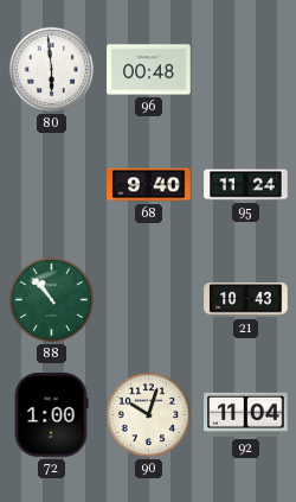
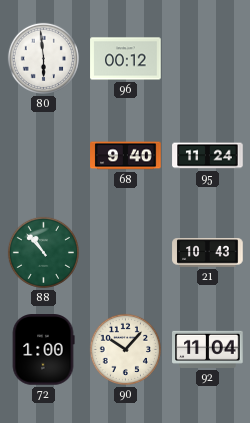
96: 00:48 -> 00:12 (126, 59)
90: 10:03 -> 10:07 (125, 349)
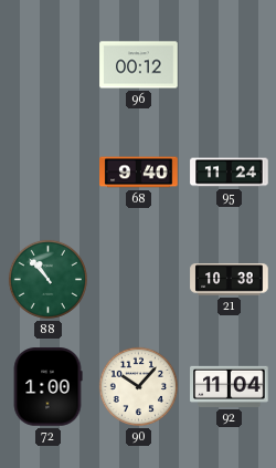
80: 5:59 -> none (43, 58)
21: 10:43 -> 10:38 (230, 280)
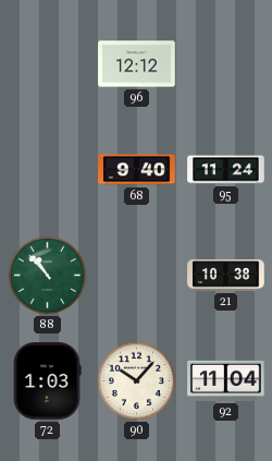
96: 00:12 -> 12:12 (137, 64)
72: 1:00 -> 1:03 (47, 381)
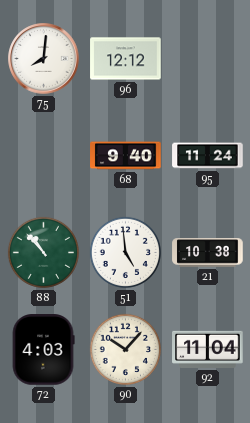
75: none -> 8:01 (44, 59)
51: none -> 4:59 (125, 252)
72: 1:03 -> 4:03 (43, 350)
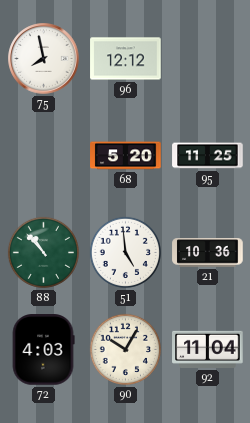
75: 8:01 -> 7:58 (44, 59)
68: 9:40 -> 5:20 (126, 156)
95: 11:24 -> 11:25 (208, 156)
21: 10:38 -> 10:36 (208, 253)
90: 10:07 -> 10:05 (125, 349)
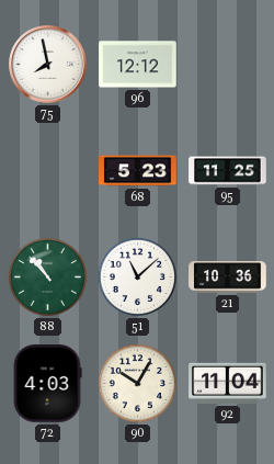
68: 5:20 -> 5:23 (138, 171)
51: 4:59 -> 11:08 (137, 276)
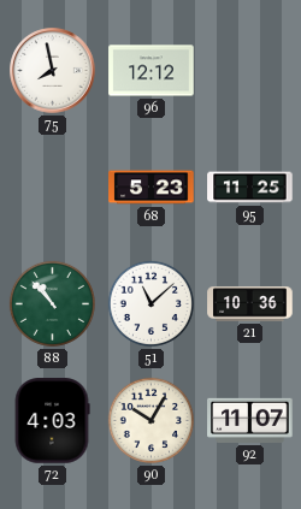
92: 11:04 -> 11:07 (250, 420)
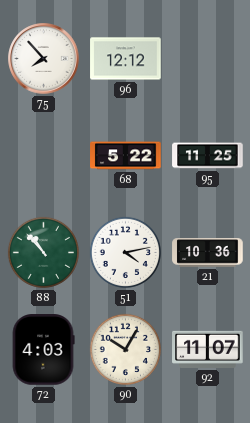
75: 7:58 -> 7:53 (44, 59)
68: 5:23 -> 5:22 (126, 156)
51: 11:08 -> 4:13 (125, 252)
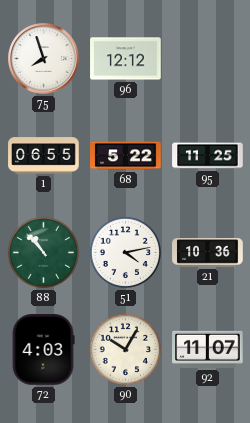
75: 7:53 -> 7:57 (44, 59)
1: none -> 06:55 (44, 156)
